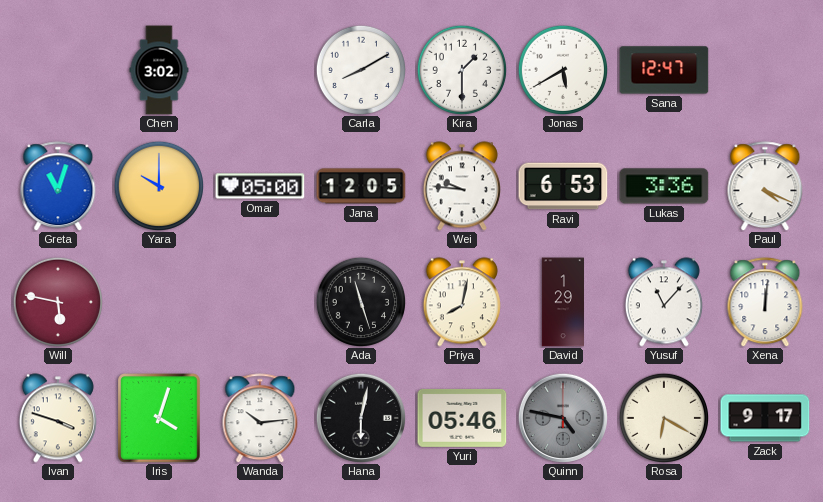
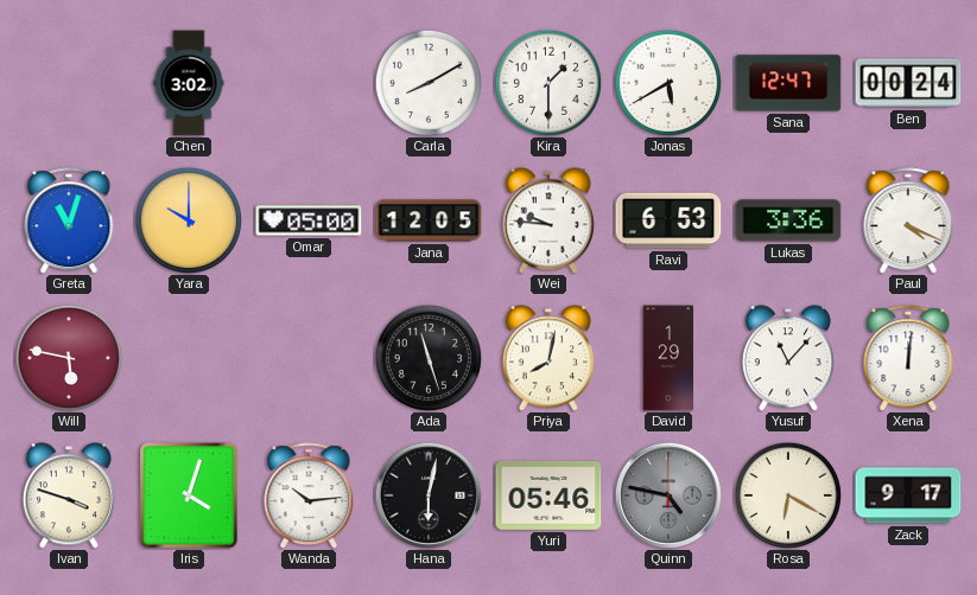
Ben: none -> 00:24 (908, 83)
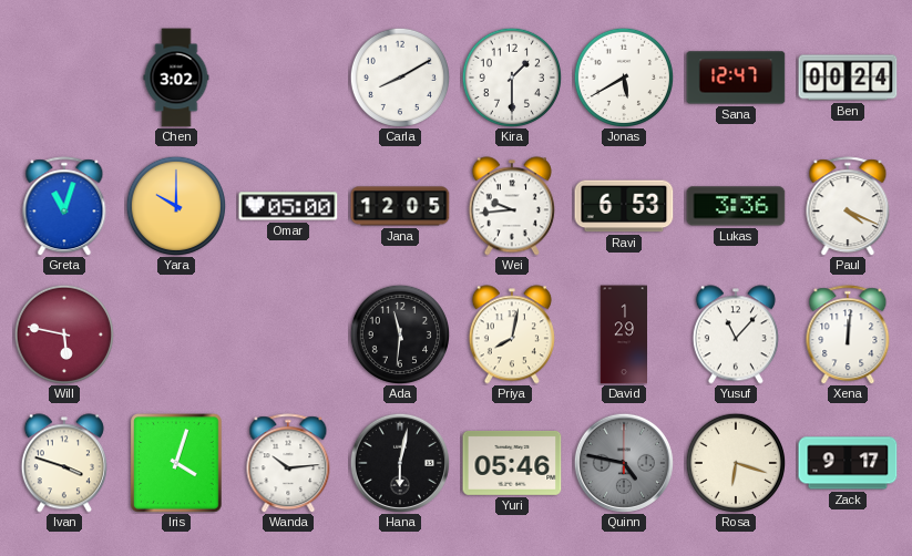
Wei: 9:46 -> 9:44 (512, 206)
Ada: 11:27 -> 11:31 (399, 333)
Rosa: 6:20 -> 6:18 (735, 462)
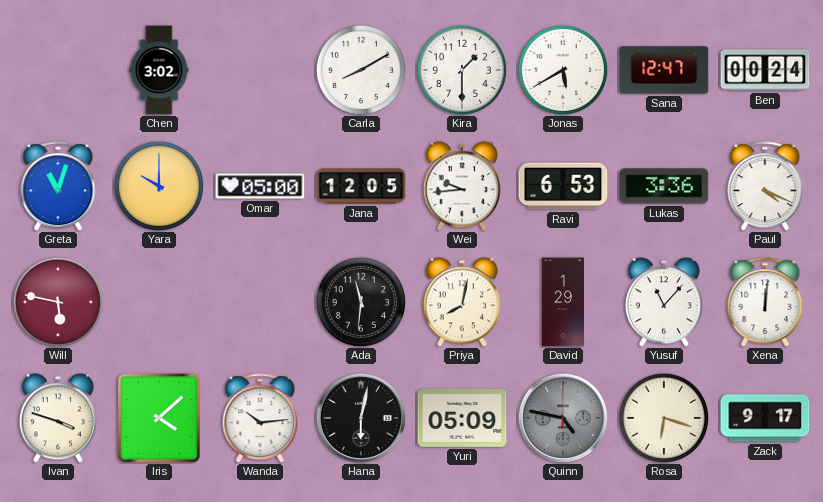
Iris: 4:03 -> 4:08 (159, 418)
Yuri: 05:46 -> 05:09 (462, 418)
